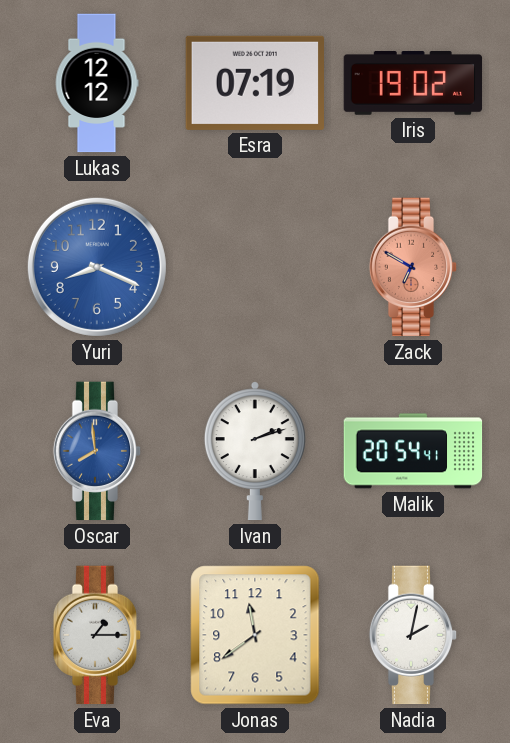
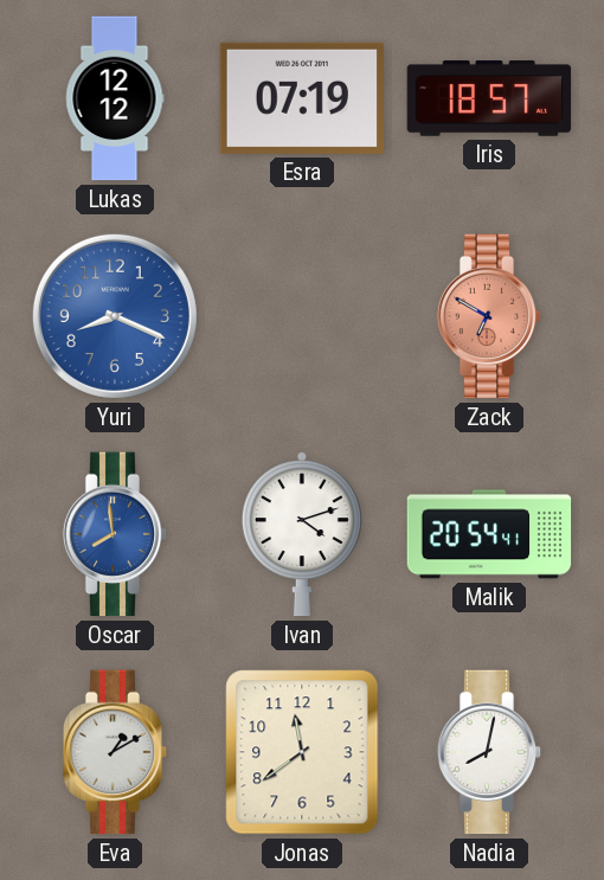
Iris: 19:02 -> 18:57 (489, 99)
Ivan: 2:12 -> 4:12 (302, 534)
Eva: 1:15 -> 1:10 (115, 752)
Nadia: 2:02 -> 8:02 (489, 752)
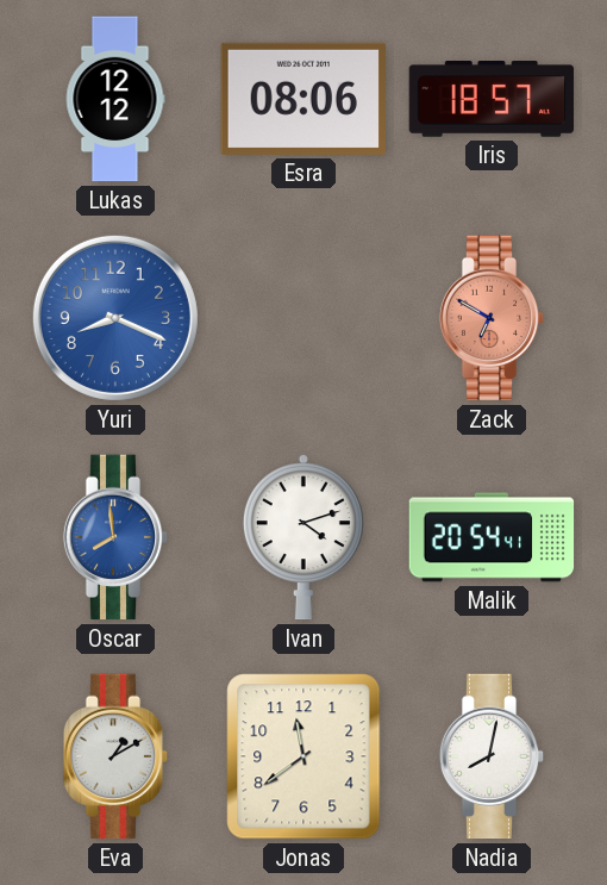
Esra: 07:19 -> 08:06 (302, 99)
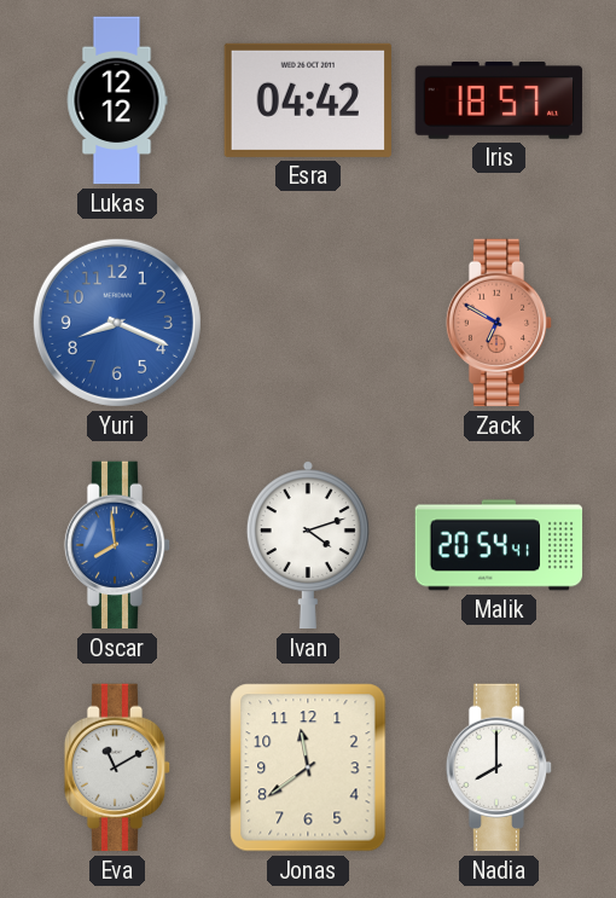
Esra: 08:06 -> 04:42 (307, 100)
Eva: 1:10 -> 11:10 (117, 767)
Nadia: 8:02 -> 8:00 (499, 767)
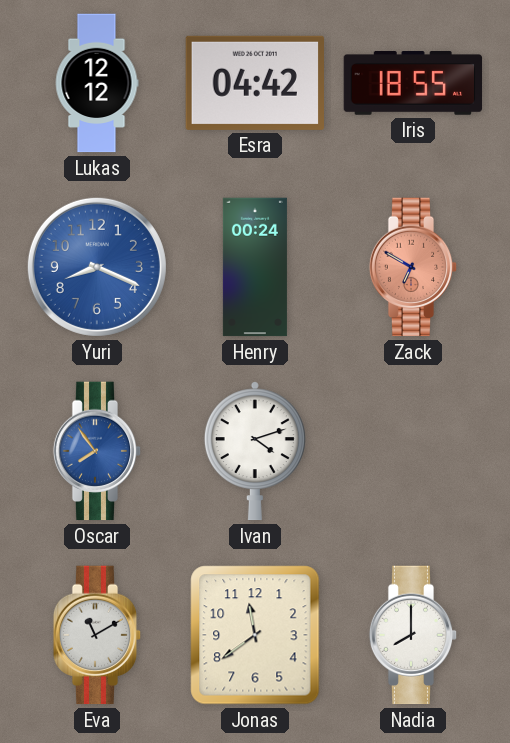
Iris: 18:57 -> 18:55 (413, 84)
Henry: none -> 00:24 (255, 267)
Oscar: 7:59 -> 7:54 (97, 451)
Malik: 20:54 -> none (499, 545)
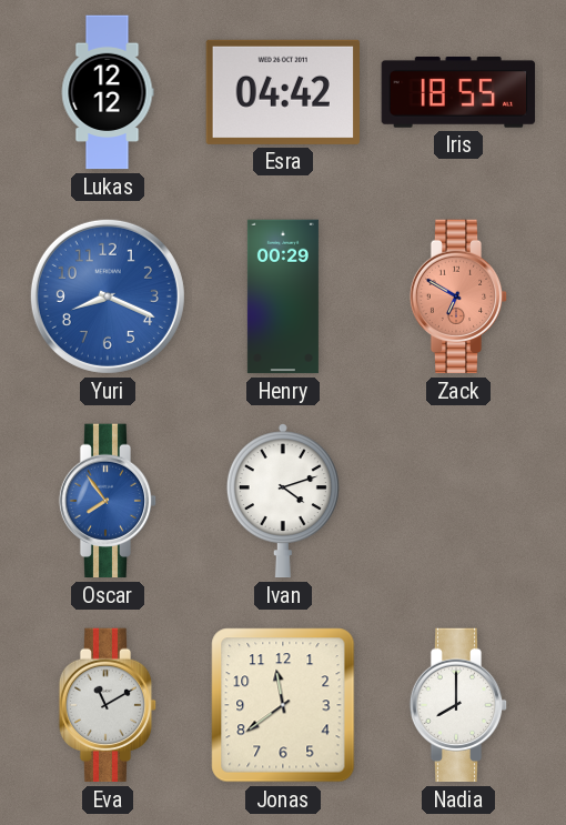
Henry: 00:24 -> 00:29 (283, 296)
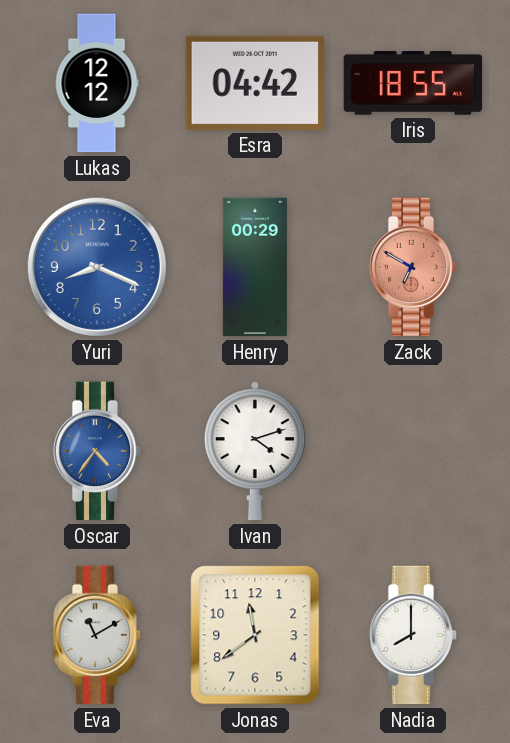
Oscar: 7:54 -> 4:36 (97, 451)
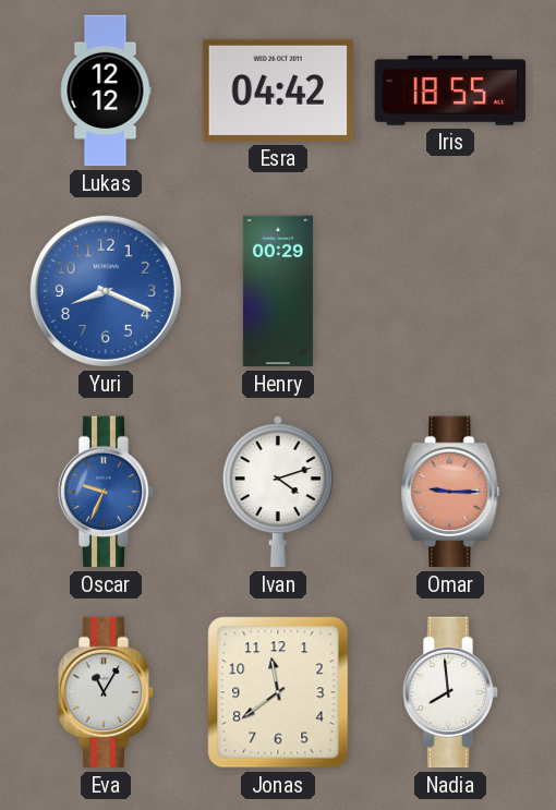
Zack: 6:50 -> none (413, 267)
Oscar: 4:36 -> 9:34 (106, 492)
Omar: none -> 9:15 (450, 492)
Eva: 11:10 -> 11:05 (106, 692)
Nadia: 8:00 -> 7:59 (450, 692)
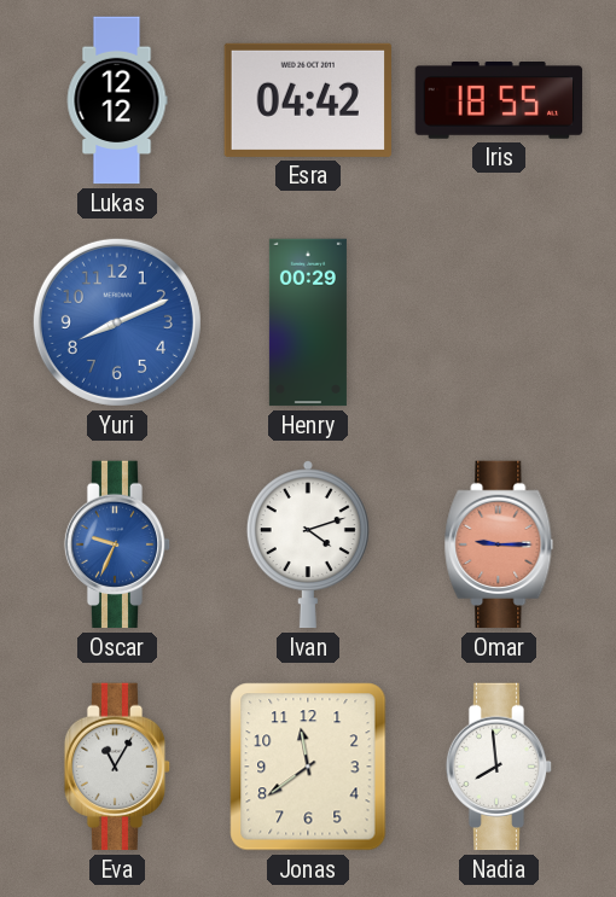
Yuri: 8:19 -> 8:11 (117, 322)
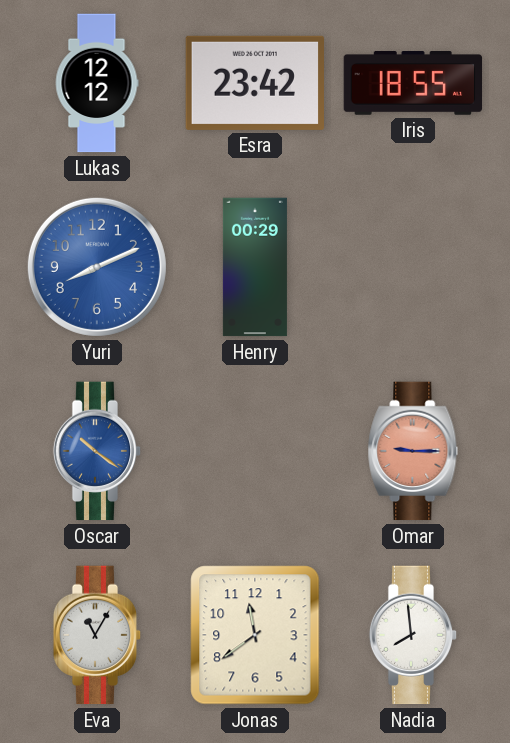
Esra: 04:42 -> 23:42 (254, 83)
Oscar: 9:34 -> 10:21 (97, 451)
Ivan: 4:12 -> none (308, 544)
